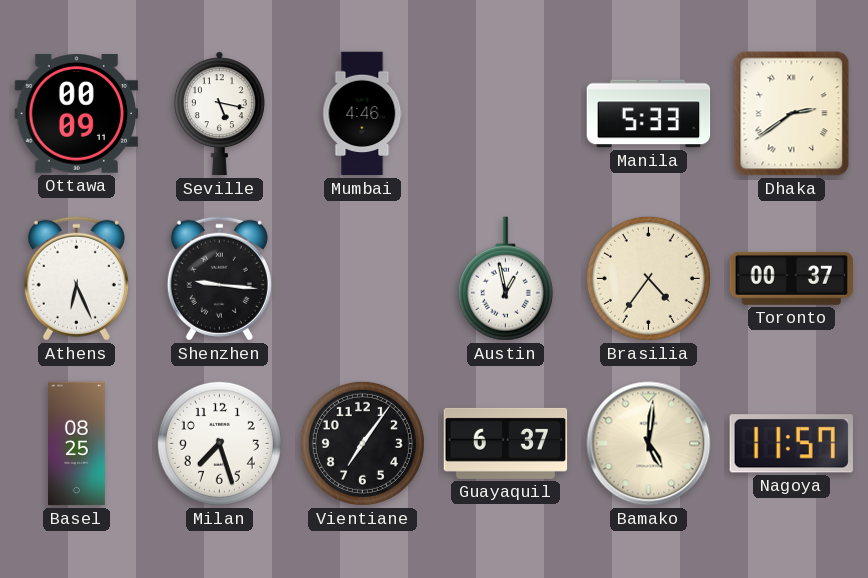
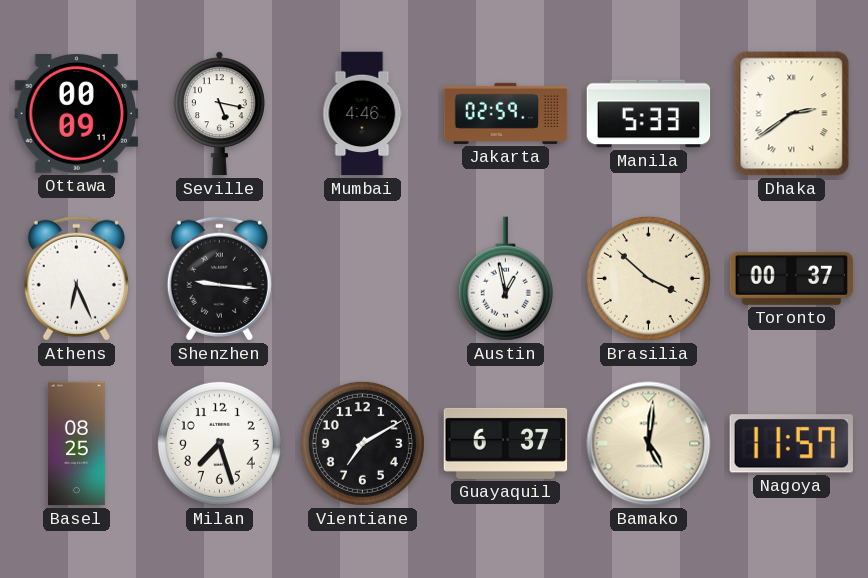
Jakarta: none -> 02:59 (506, 113)
Brasilia: 4:36 -> 3:52 (648, 278)
Vientiane: 7:06 -> 7:10 (362, 443)
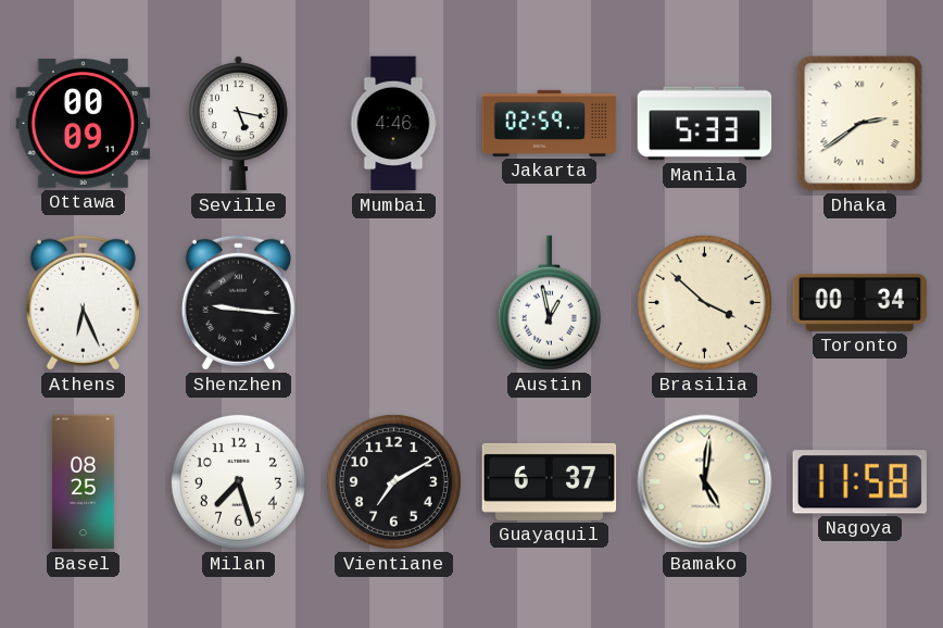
Toronto: 00:37 -> 00:34 (860, 302)
Nagoya: 11:57 -> 11:58 (859, 482)
